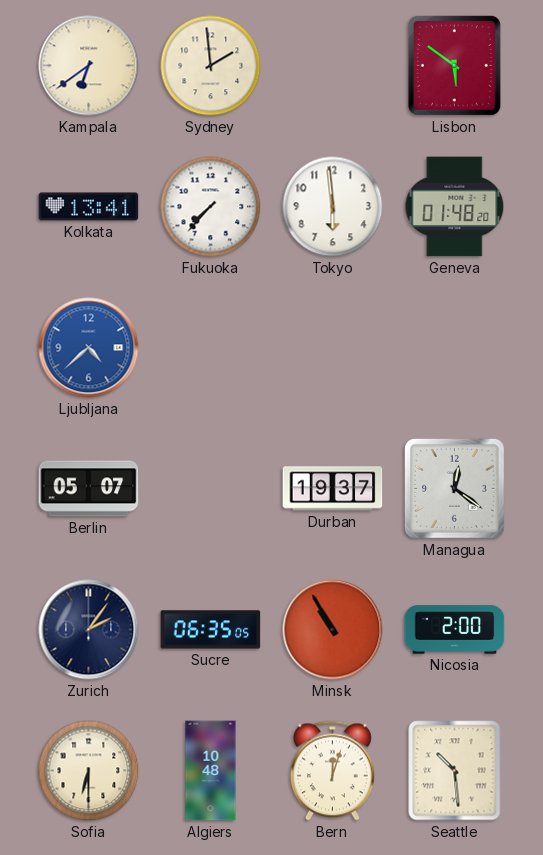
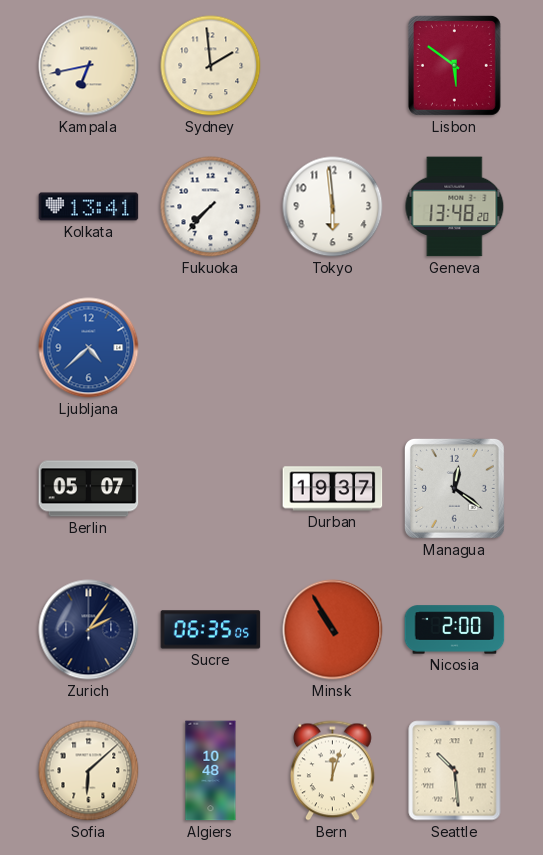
Kampala: 6:39 -> 6:43 (89, 66)
Geneva: 01:48 -> 13:48 (455, 207)
Sofia: 6:30 -> 6:08 (89, 771)
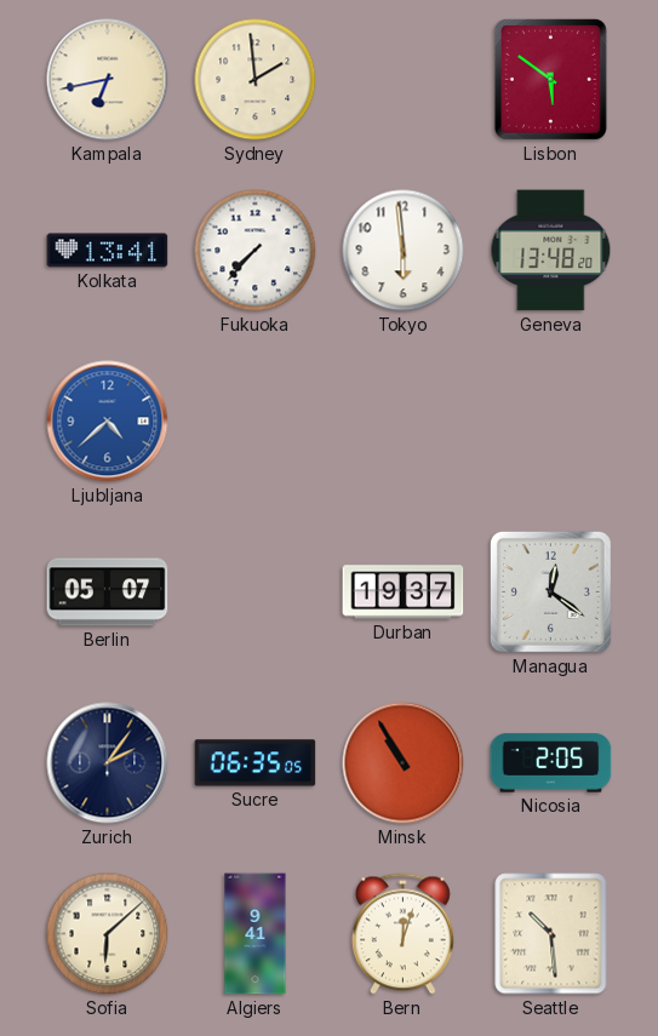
Nicosia: 2:00 -> 2:05 (551, 763)
Algiers: 10:48 -> 9:41 (256, 934)
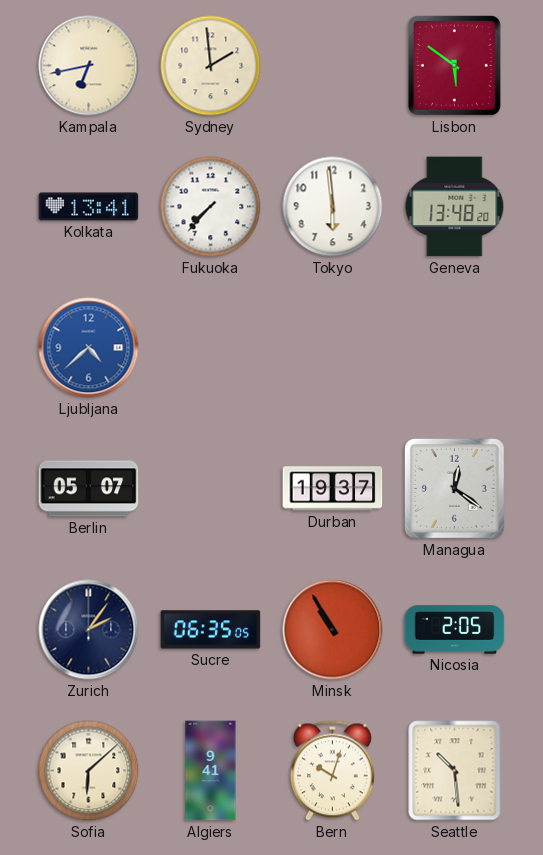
Bern: 12:03 -> 10:03 (332, 771)
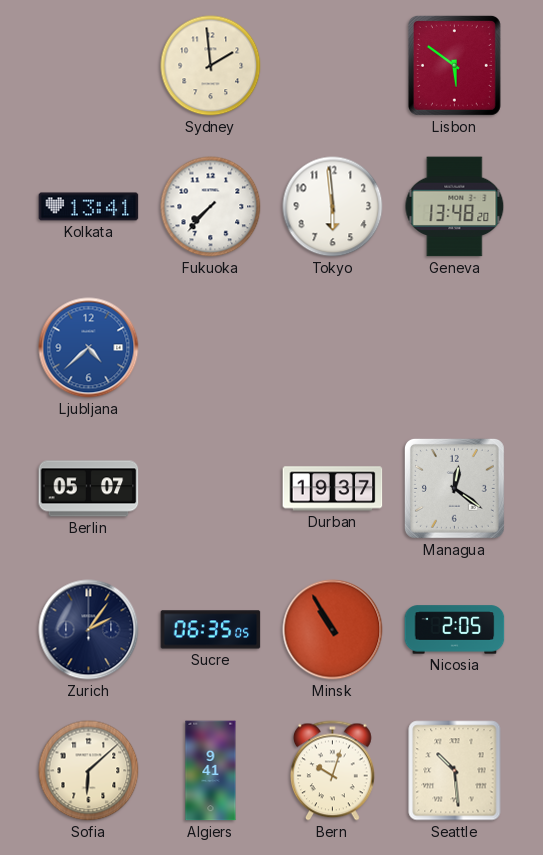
Kampala: 6:43 -> none (89, 66)
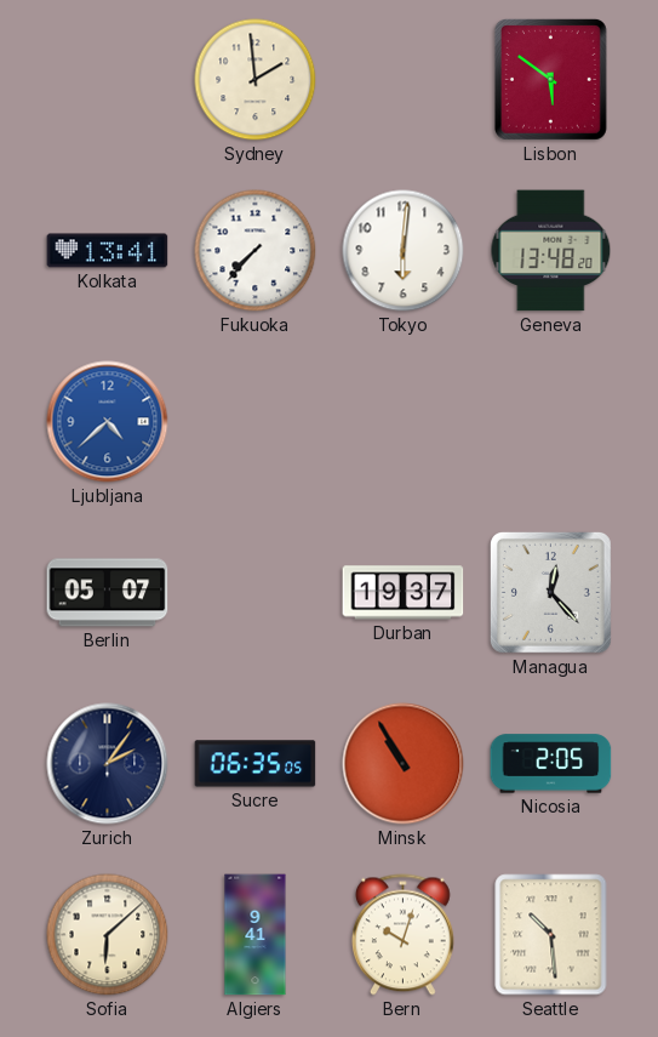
Tokyo: 5:59 -> 6:01 (404, 251)
Managua: 12:21 -> 12:23 (550, 592)
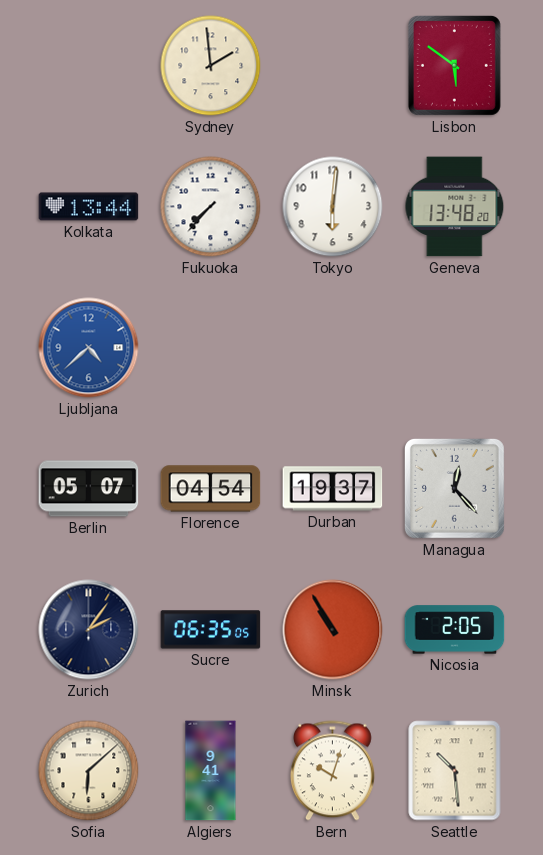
Kolkata: 13:41 -> 13:44 (89, 207)
Florence: none -> 04:54 (211, 489)
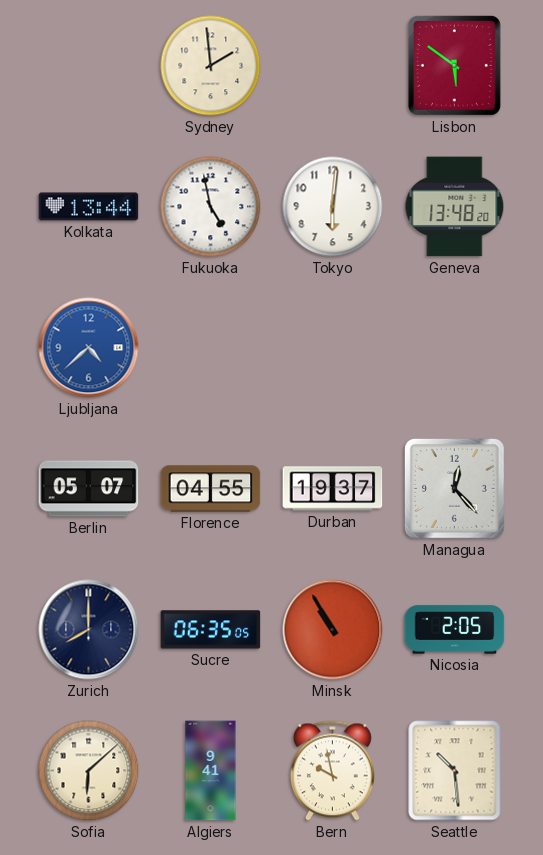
Fukuoka: 7:37 -> 4:58 (211, 207)
Florence: 04:54 -> 04:55 (211, 489)
Zurich: 2:06 -> 8:00 (89, 630)
Bern: 10:03 -> 9:58 (332, 771)
